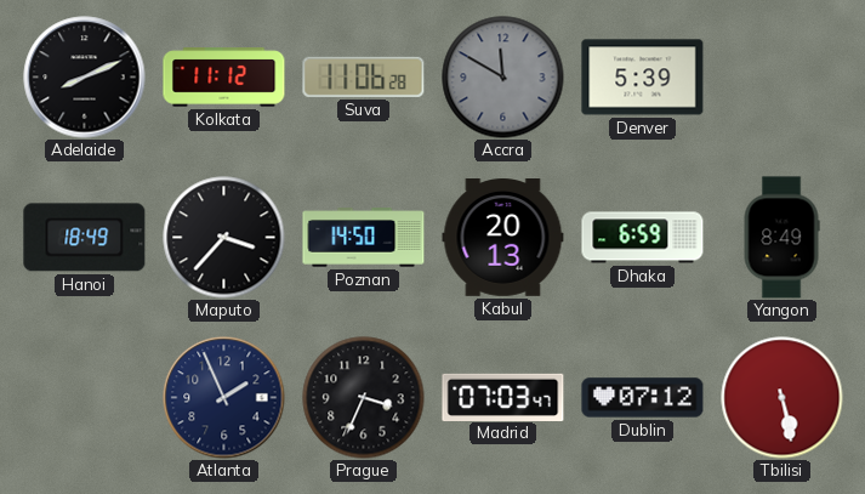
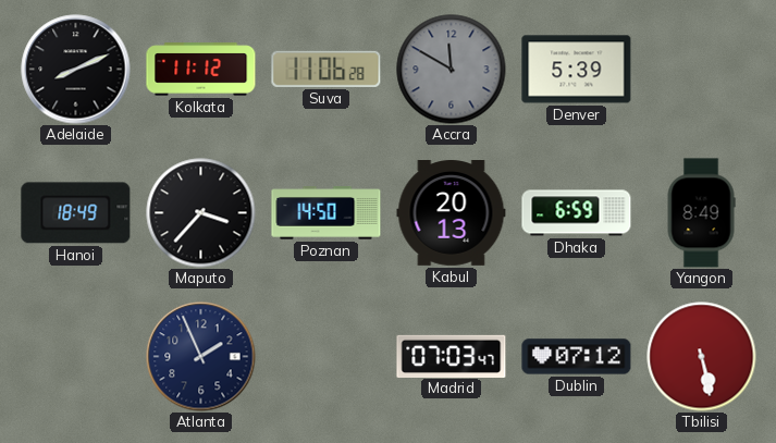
Prague: 3:34 -> none (364, 398)
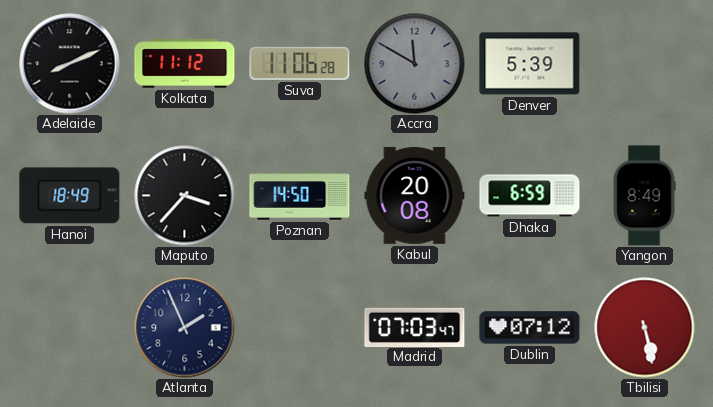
Kabul: 20:13 -> 20:08 (415, 196)
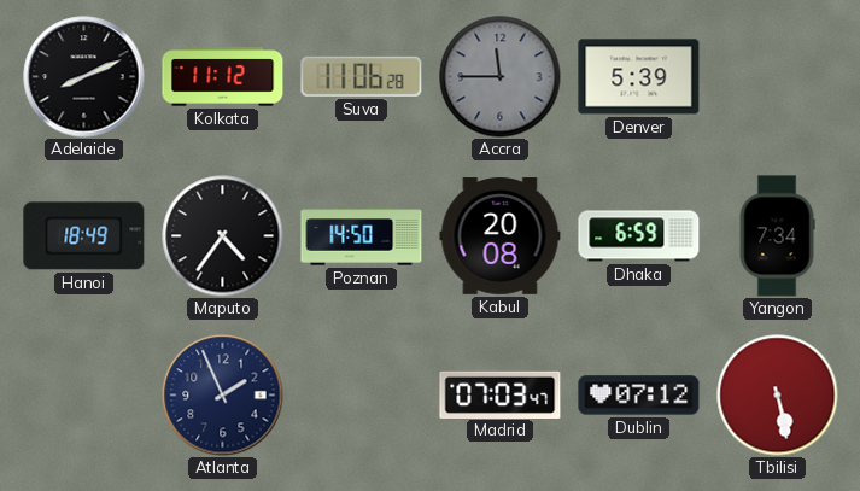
Accra: 11:50 -> 11:45 (501, 77)
Maputo: 3:37 -> 4:36 (223, 236)
Yangon: 8:49 -> 7:34 (777, 236)
